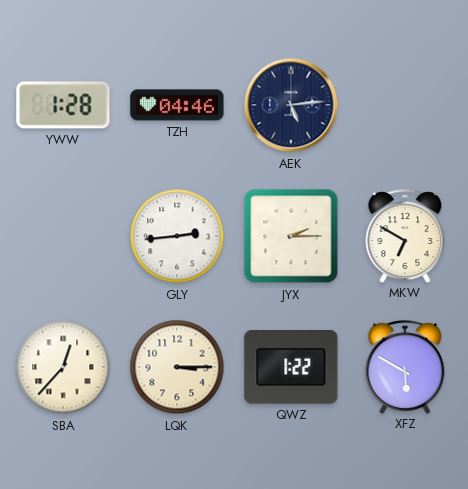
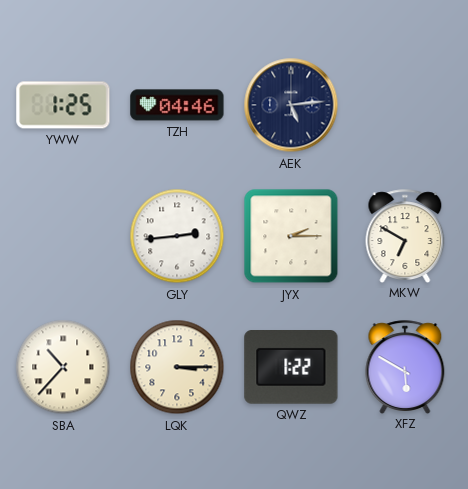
YWW: 1:28 -> 1:25 (63, 105)
SBA: 12:37 -> 10:37 (63, 367)
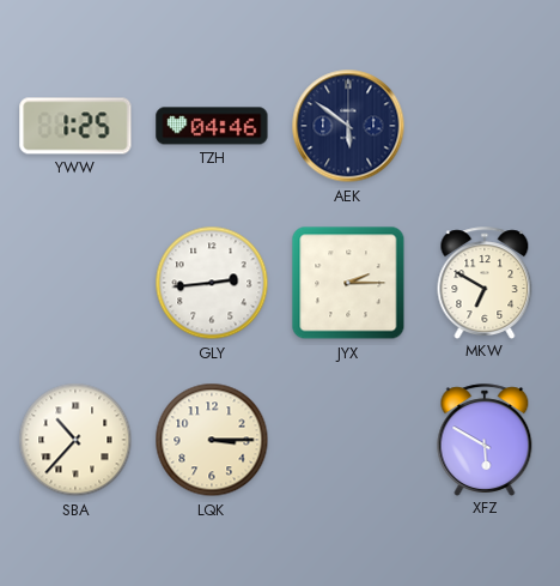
AEK: 5:14 -> 5:51 (348, 126)
QWZ: 1:22 -> none (291, 367)
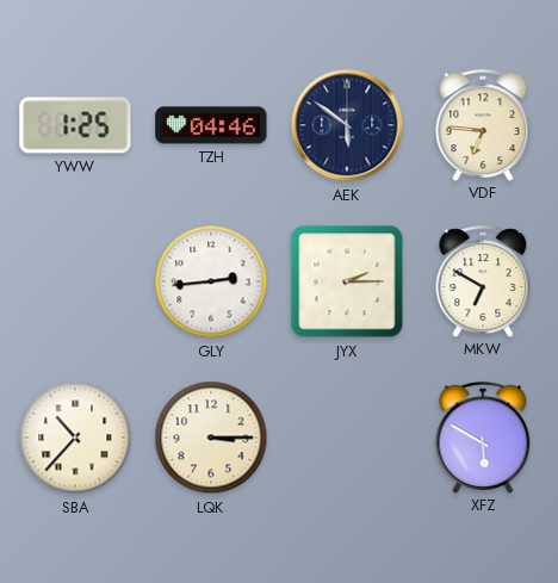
VDF: none -> 6:46 (483, 125)
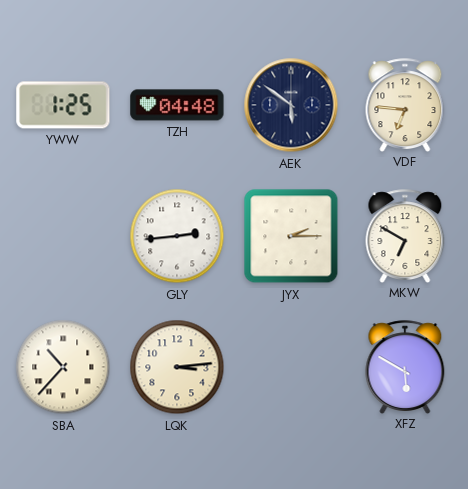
TZH: 04:46 -> 04:48 (177, 105)
LQK: 3:15 -> 3:14 (177, 367)
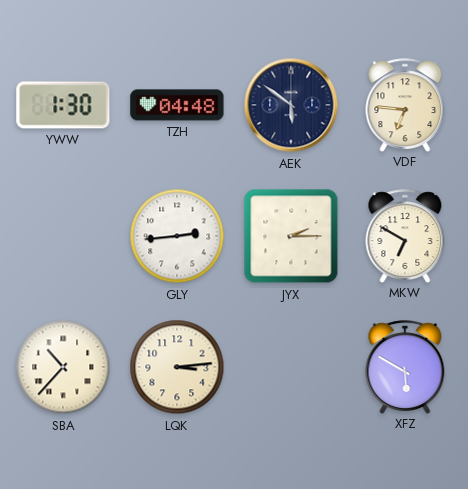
YWW: 1:25 -> 1:30 (63, 105)
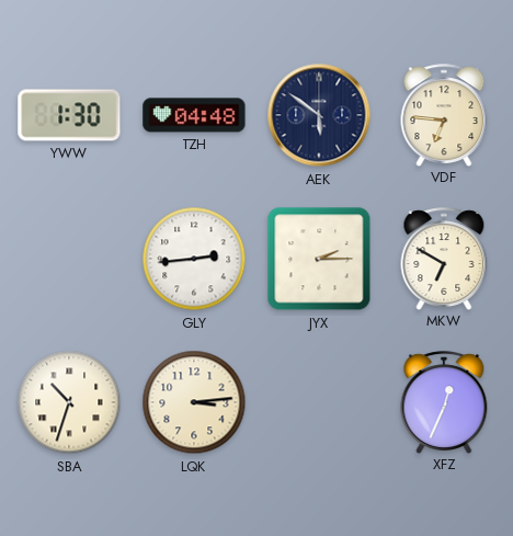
SBA: 10:37 -> 10:33 (69, 402)
XFZ: 5:50 -> 12:34 (444, 402)
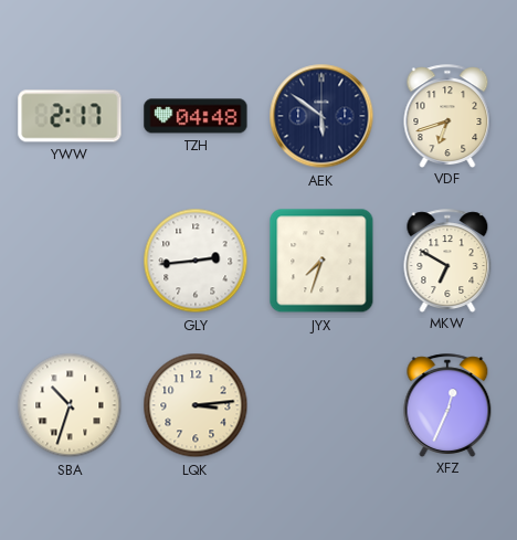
YWW: 1:30 -> 2:17 (70, 116)
VDF: 6:46 -> 6:42 (447, 116)
JYX: 2:15 -> 7:33 (321, 261)
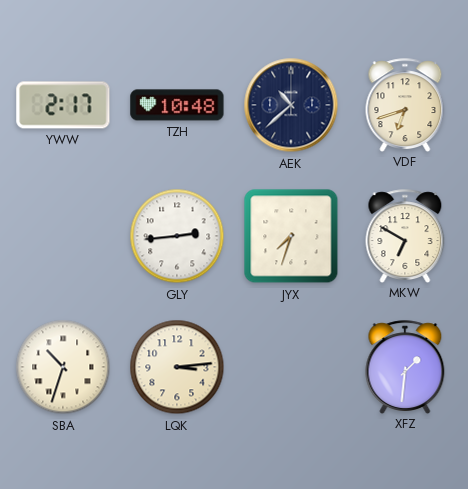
TZH: 04:48 -> 10:48 (177, 105)
AEK: 5:51 -> 10:38 (291, 105)
XFZ: 12:34 -> 1:31 (405, 367)
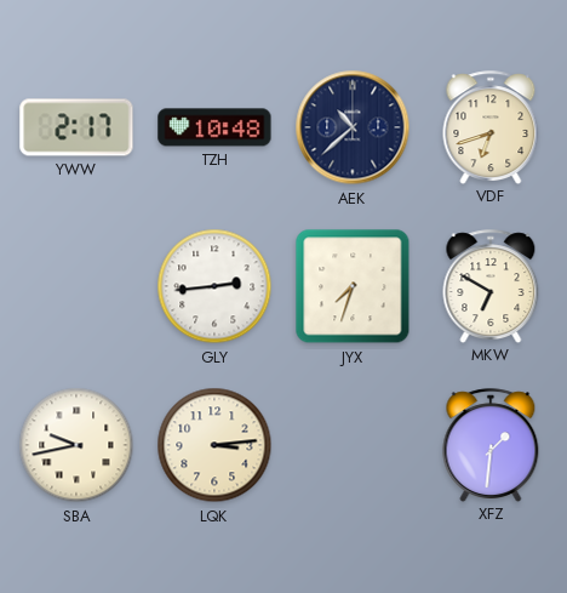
SBA: 10:33 -> 9:43 (76, 445)
